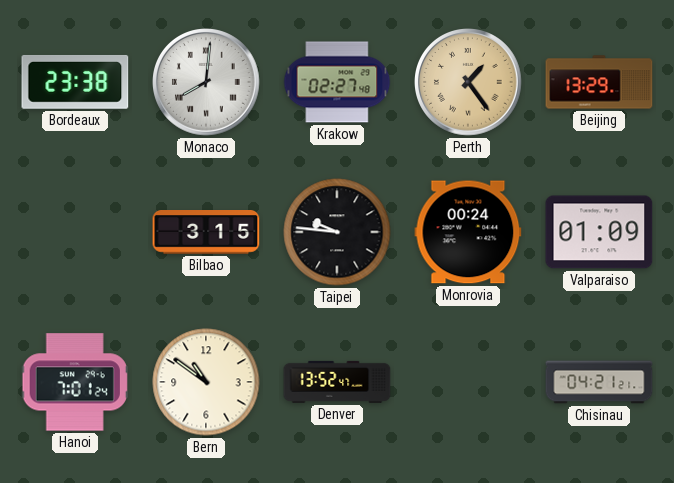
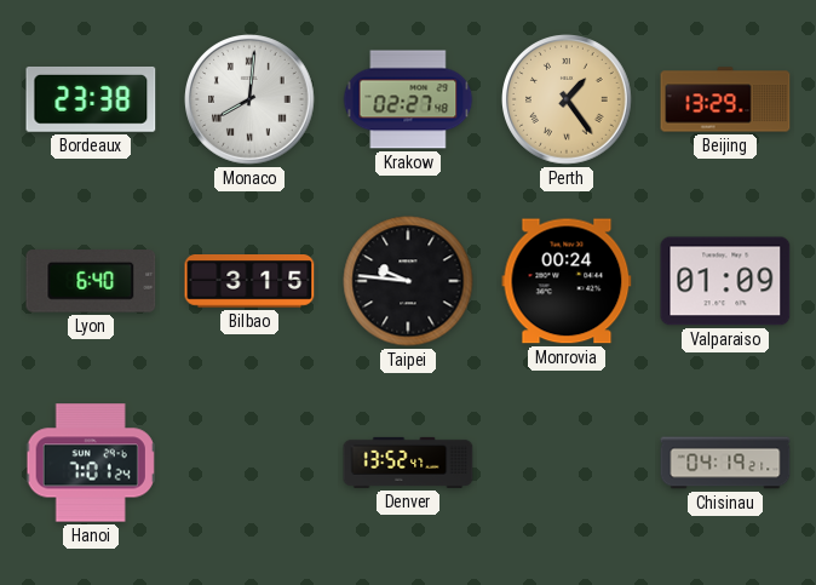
Lyon: none -> 6:40 (91, 281)
Bern: 10:51 -> none (206, 382)
Chisinau: 04:21 -> 04:19 (725, 463)
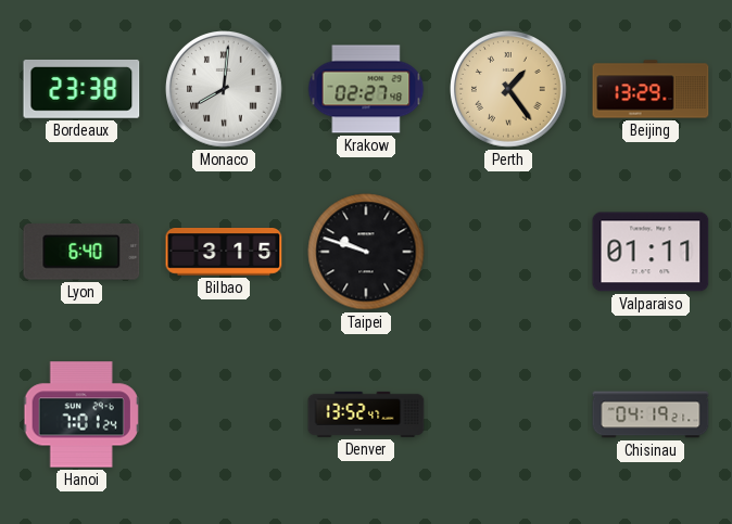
Taipei: 9:46 -> 9:48 (366, 252)
Monrovia: 00:24 -> none (567, 281)
Valparaiso: 01:09 -> 01:11 (651, 252)
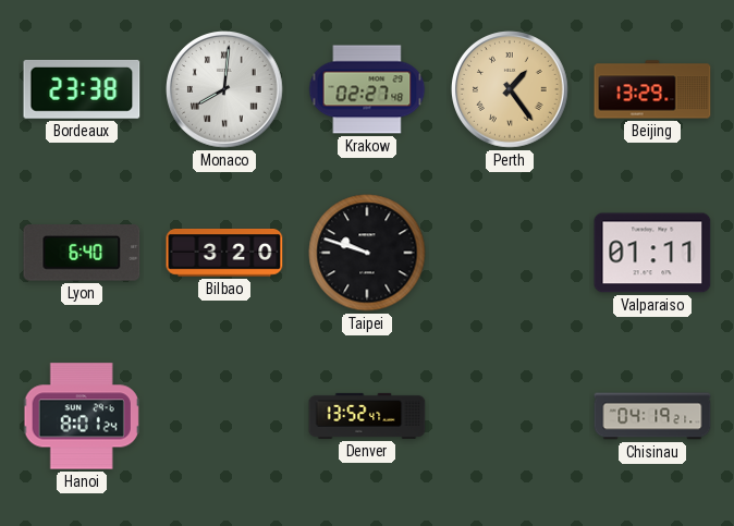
Bilbao: 3:15 -> 3:20 (224, 253)
Hanoi: 7:01 -> 8:01 (82, 416)
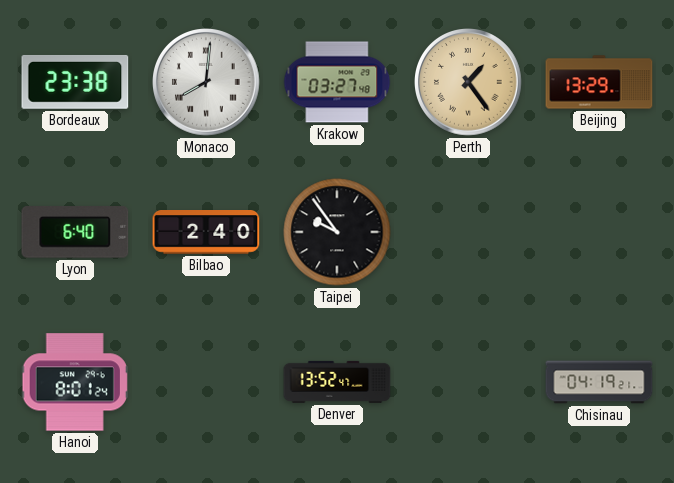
Krakow: 02:27 -> 03:27 (337, 82)
Bilbao: 3:20 -> 2:40 (206, 232)
Taipei: 9:48 -> 9:54 (337, 232)
Valparaiso: 01:11 -> none (652, 253)
